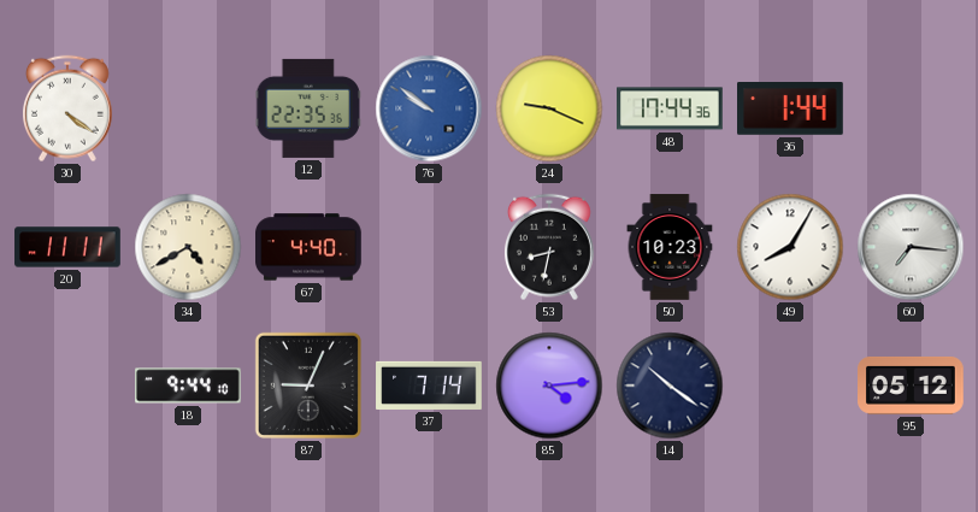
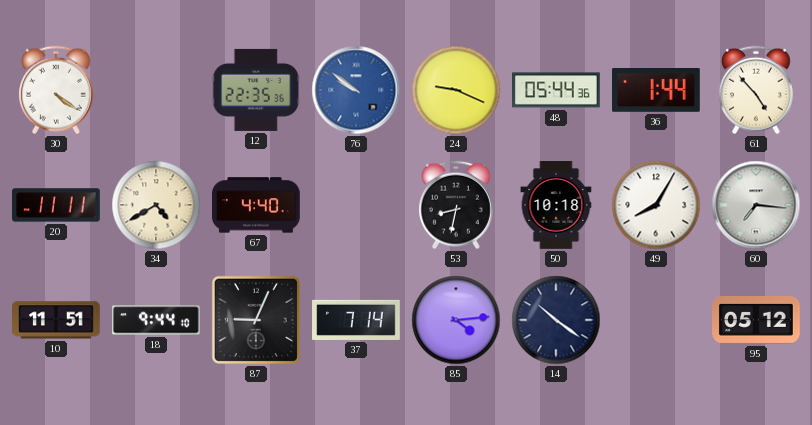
48: 17:44 -> 05:44 (557, 90)
61: none -> 4:53 (756, 90)
50: 10:23 -> 10:18 (556, 205)
10: none -> 11:51 (56, 320)
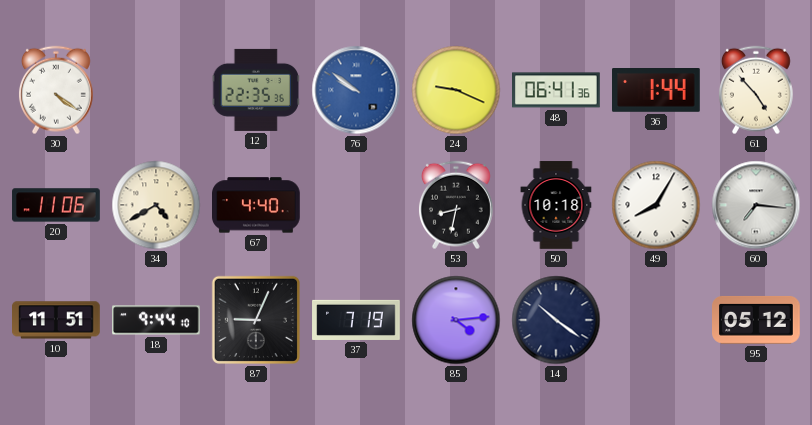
48: 05:44 -> 06:41 (557, 90)
20: 11:11 -> 11:06 (56, 205)
37: 7:14 -> 7:19 (356, 320)
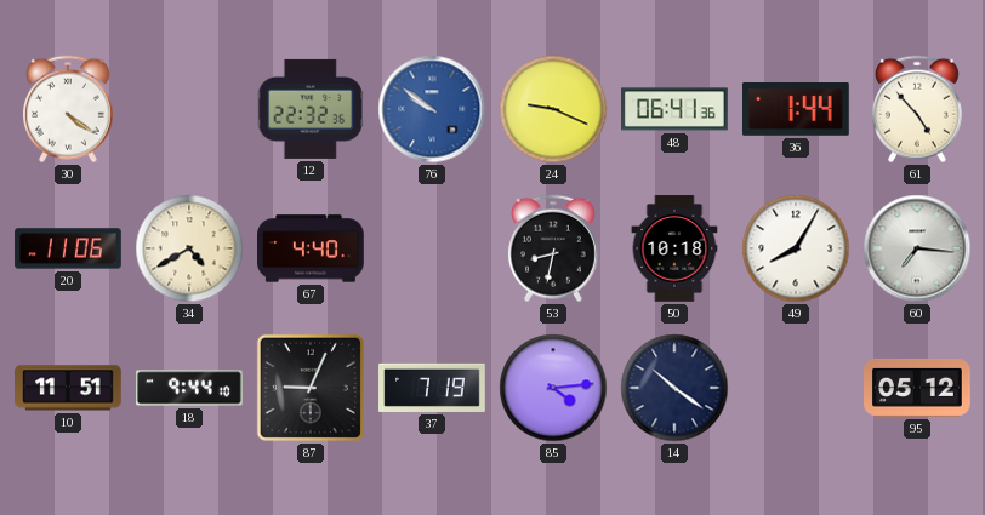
12: 22:35 -> 22:32 (309, 109)
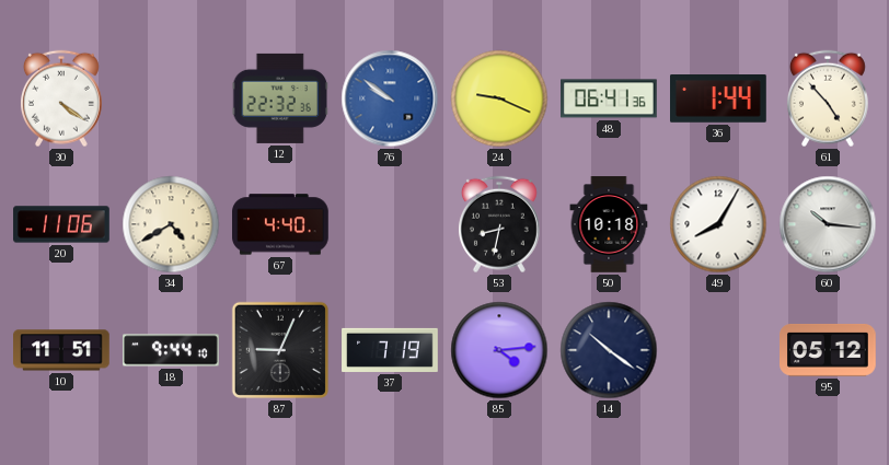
60: 7:16 -> 10:16 (828, 224)
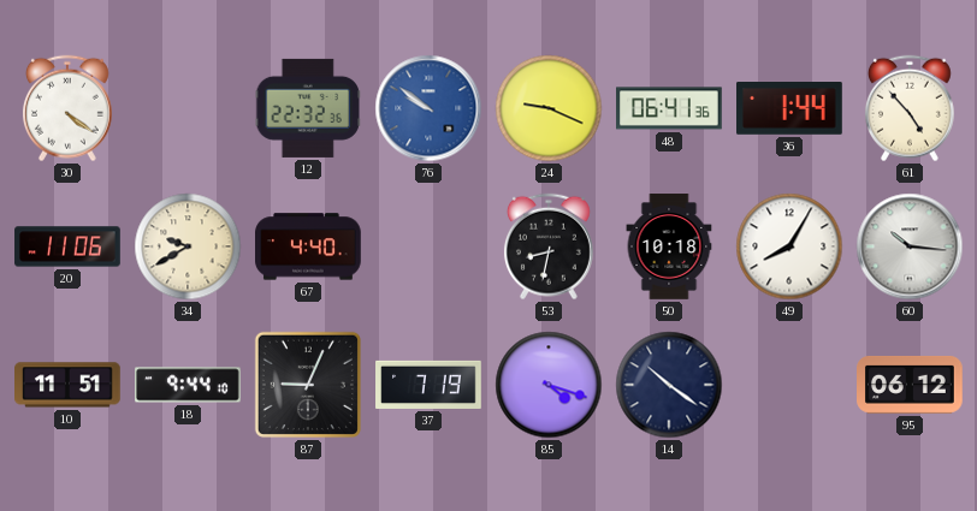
34: 4:40 -> 9:40 (188, 246)
85: 4:14 -> 4:18 (549, 385)
95: 05:12 -> 06:12 (911, 385)
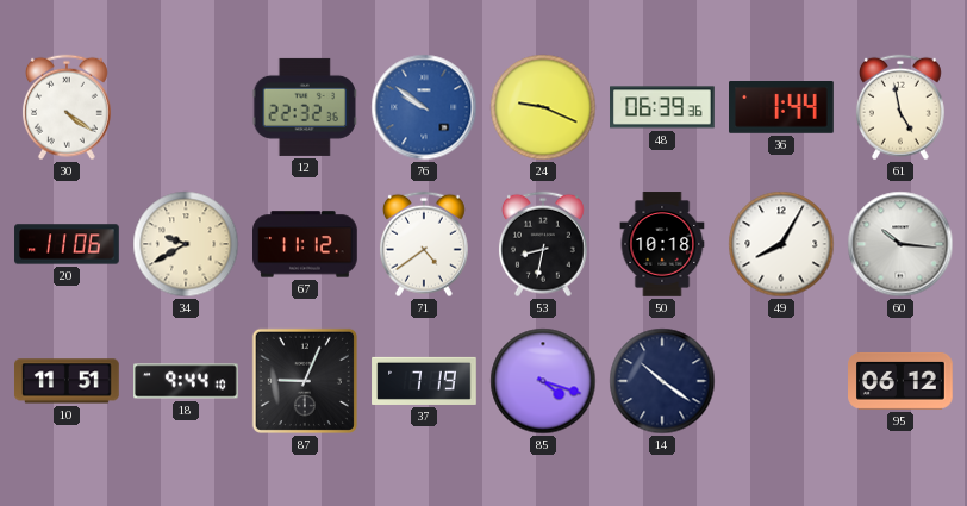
48: 06:41 -> 06:39 (663, 107)
61: 4:53 -> 4:58 (900, 107)
67: 4:40 -> 11:12 (305, 244)
71: none -> 4:39 (424, 244)
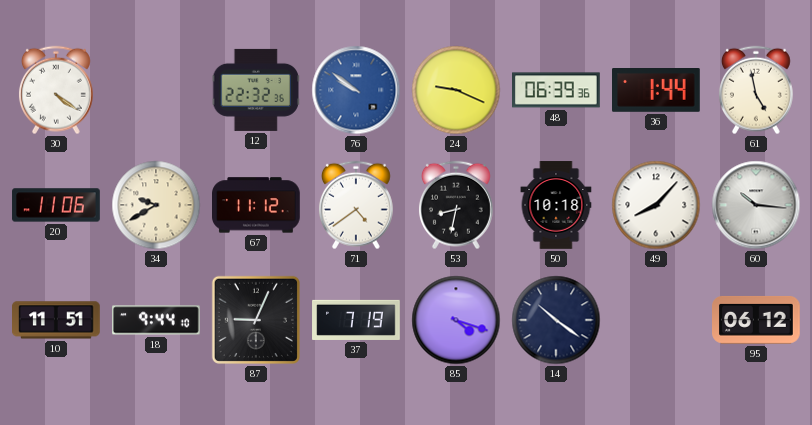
49: 8:05 -> 8:07 (656, 205)
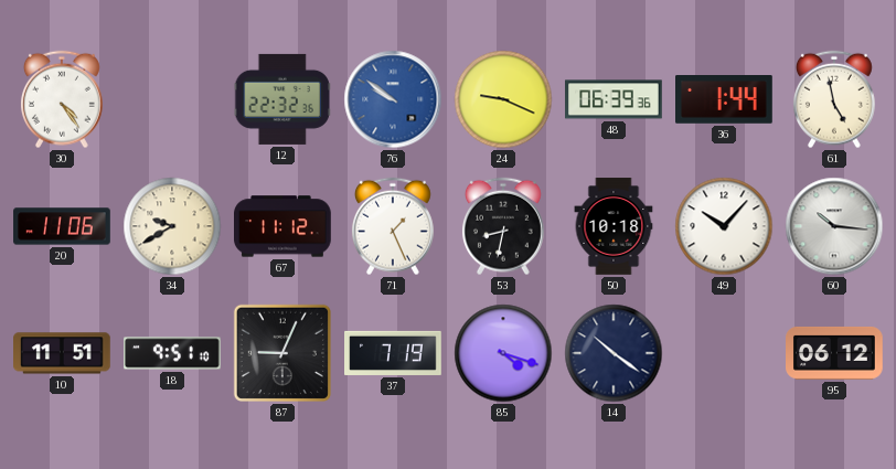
30: 4:21 -> 4:24 (62, 99)
71: 4:39 -> 1:26 (393, 226)
49: 8:07 -> 10:07 (724, 226)
18: 9:44 -> 9:51 (173, 353)
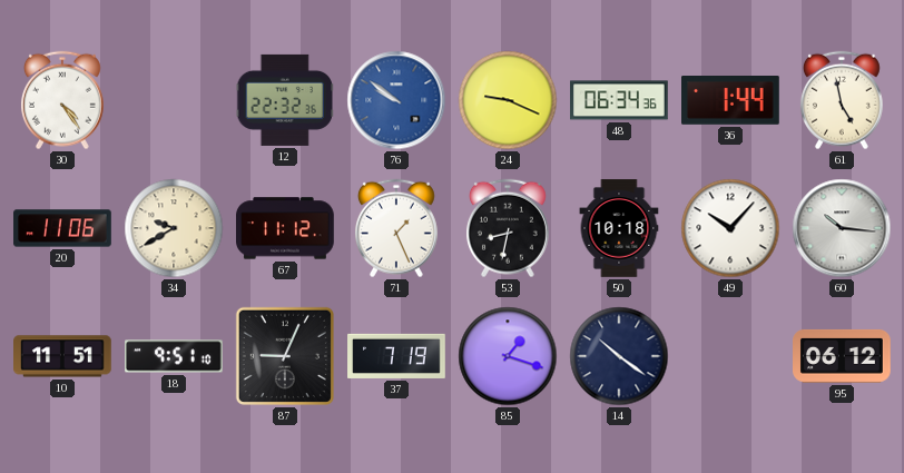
48: 06:39 -> 06:34 (620, 100)
85: 4:18 -> 1:18 (508, 356)
